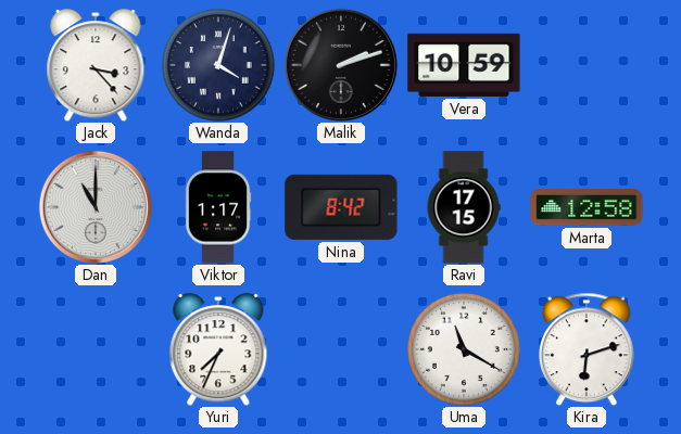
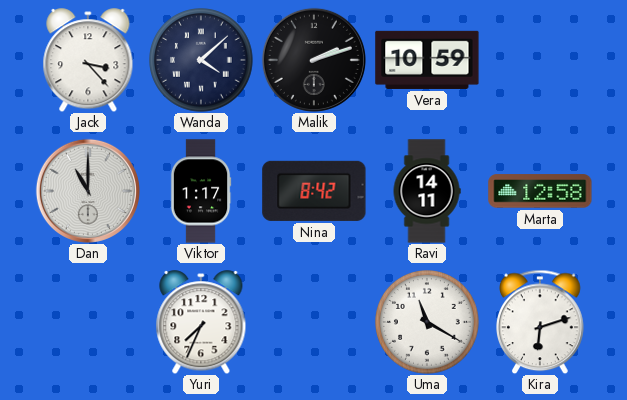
Wanda: 4:03 -> 4:08 (202, 61)
Ravi: 17:15 -> 14:11 (427, 191)
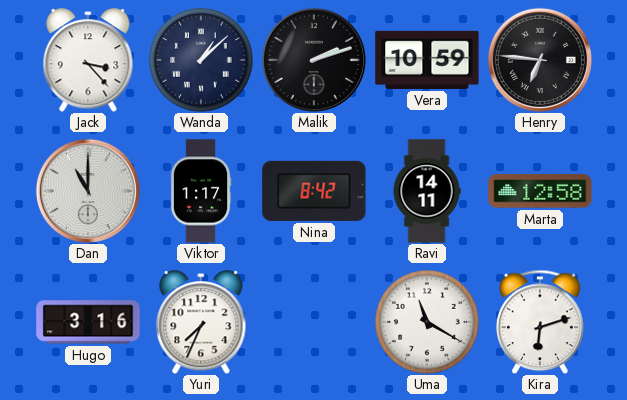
Wanda: 4:08 -> 1:08 (202, 61)
Henry: none -> 6:46 (540, 60)
Hugo: none -> 3:16 (88, 322)
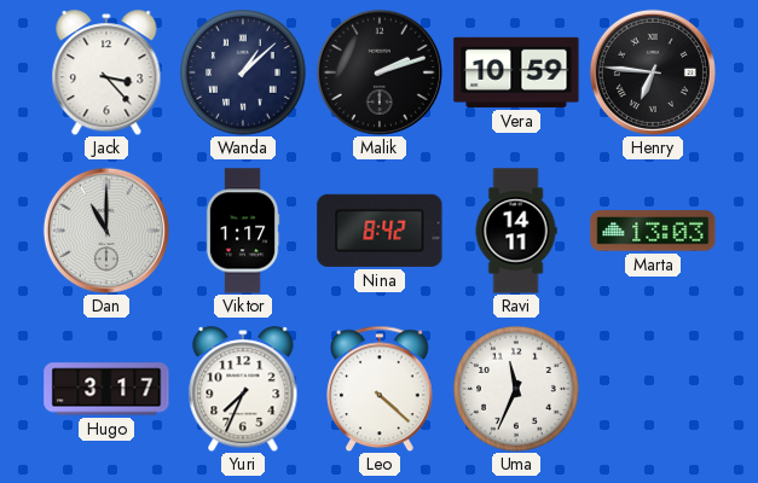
Marta: 12:58 -> 13:03 (653, 231)
Hugo: 3:16 -> 3:17 (106, 389)
Leo: none -> 4:22 (381, 389)
Uma: 11:20 -> 11:34 (517, 390)
Kira: 6:12 -> none (541, 322)
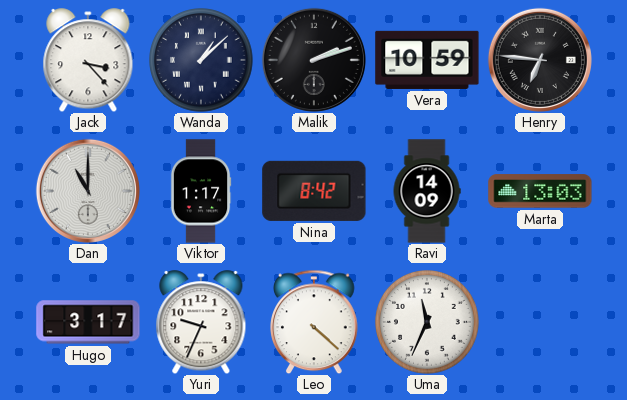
Ravi: 14:11 -> 14:09 (427, 191)
Yuri: 7:34 -> 9:34 (201, 322)
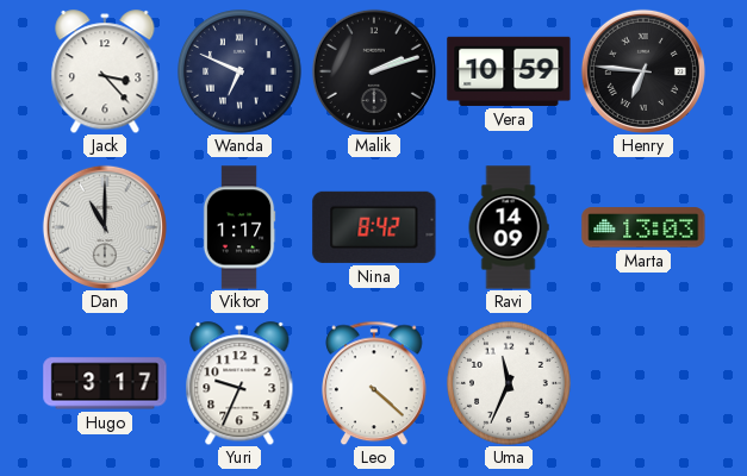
Wanda: 1:08 -> 6:49 (241, 73)
